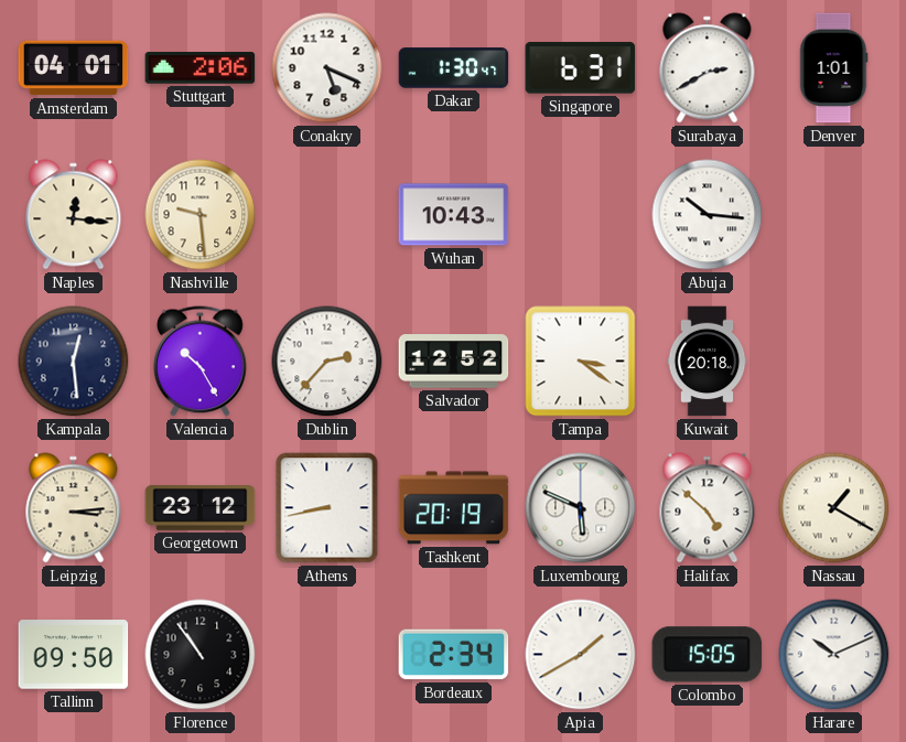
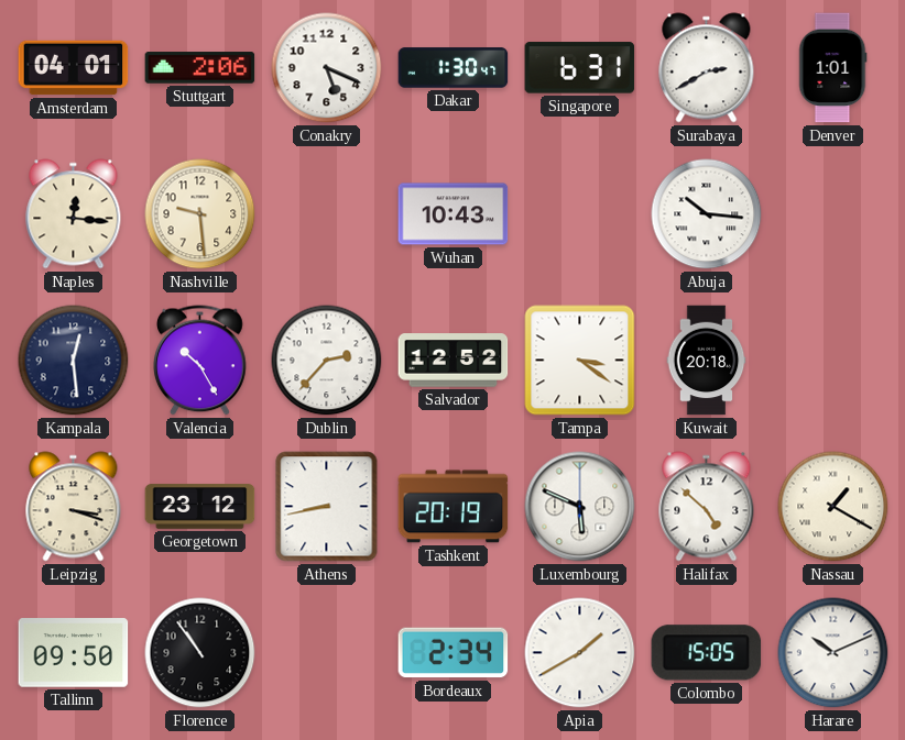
Leipzig: 3:14 -> 3:18 (74, 507)
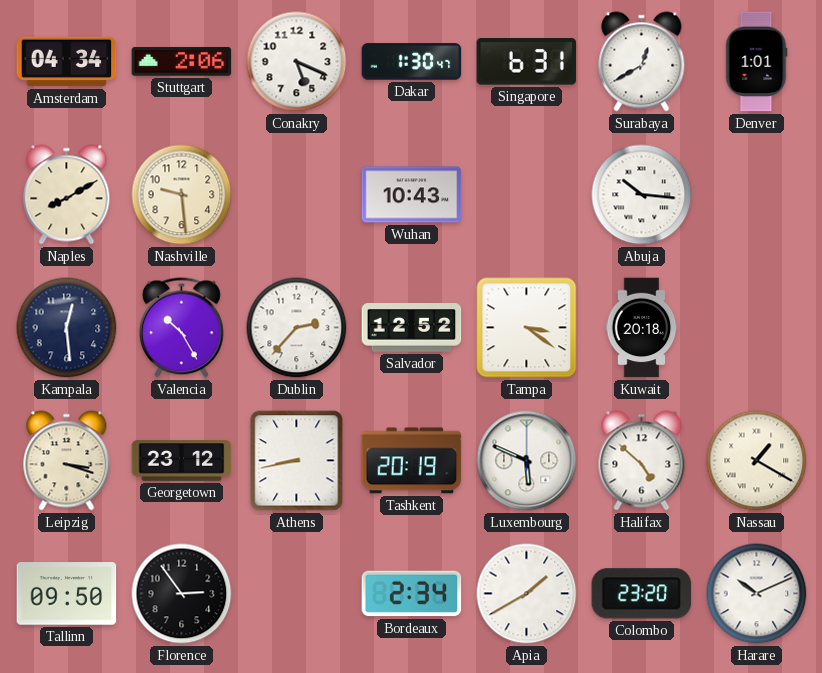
Amsterdam: 04:01 -> 04:34 (67, 62)
Surabaya: 2:40 -> 12:40 (642, 62)
Naples: 12:16 -> 8:10 (67, 195)
Florence: 10:54 -> 2:54 (182, 594)
Colombo: 15:05 -> 23:20 (642, 594)
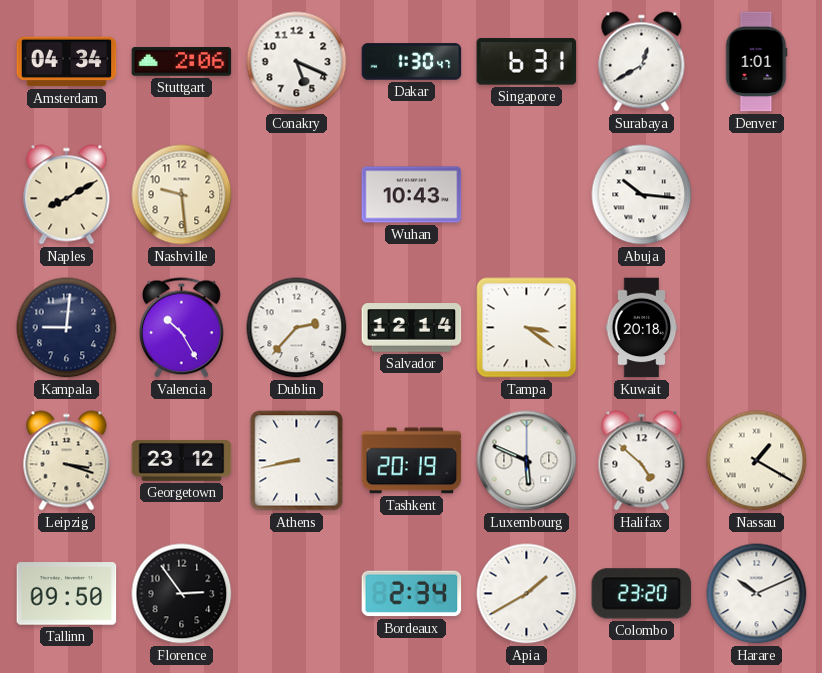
Kampala: 12:29 -> 9:01 (67, 328)
Salvador: 12:52 -> 12:14 (412, 328)
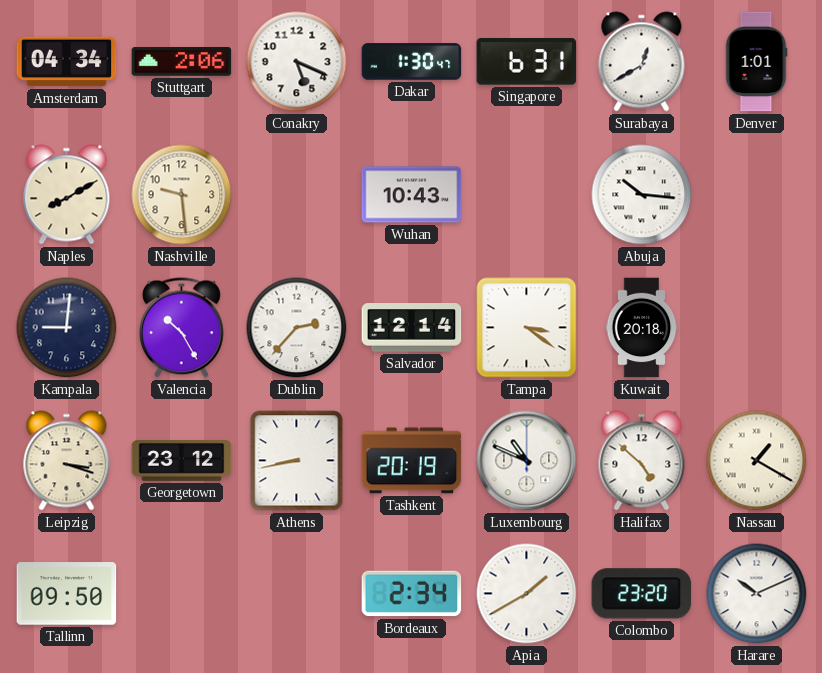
Luxembourg: 5:49 -> 10:49 (527, 461)
Florence: 2:54 -> none (182, 594)
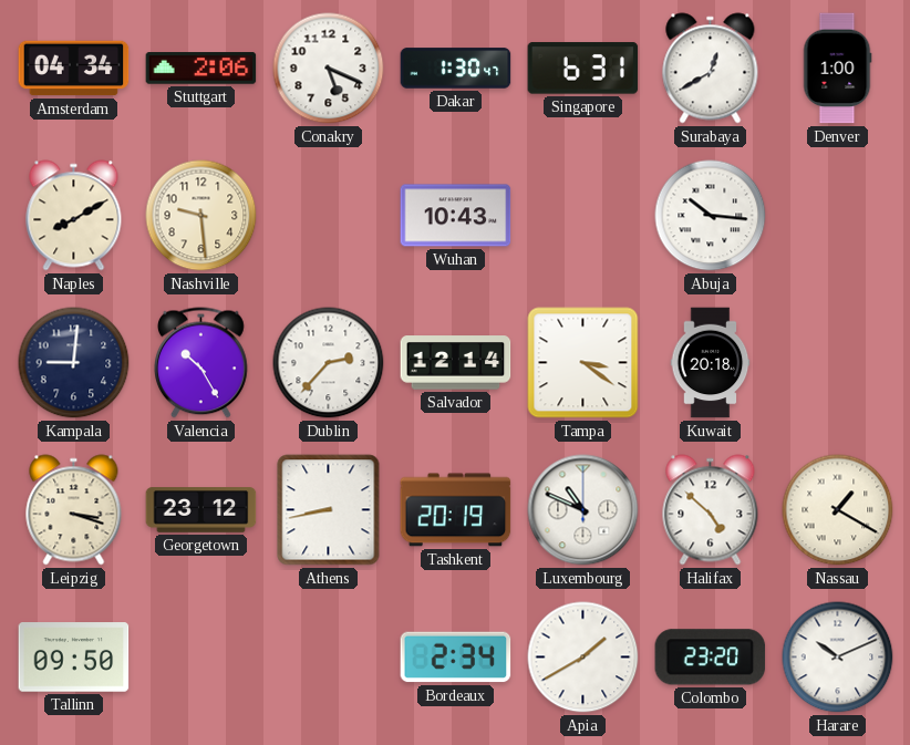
Denver: 1:01 -> 1:00 (837, 69)
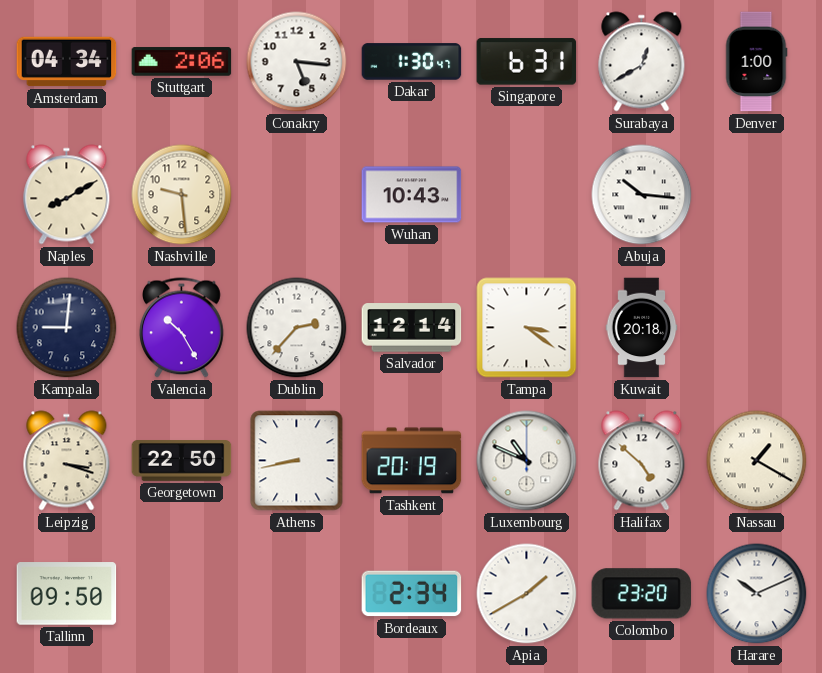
Conakry: 5:19 -> 5:16 (297, 62)
Georgetown: 23:12 -> 22:50 (182, 461)
